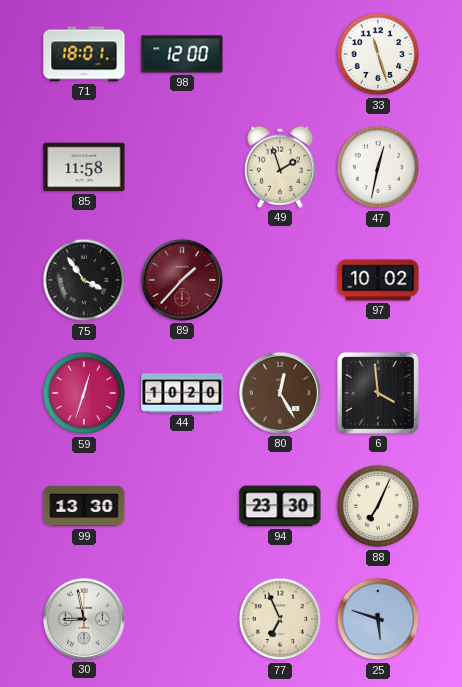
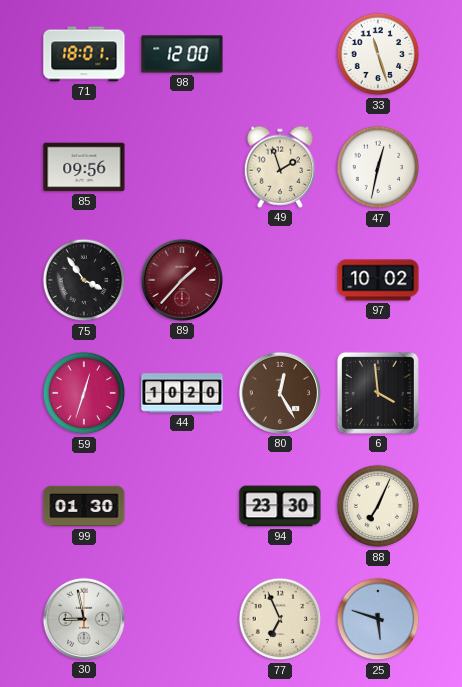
85: 11:58 -> 09:56 (84, 167)
99: 13:30 -> 01:30 (84, 506)
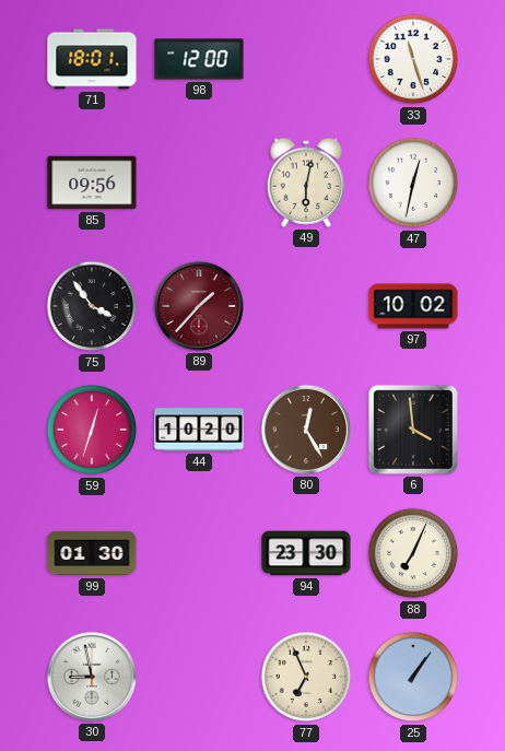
49: 1:57 -> 6:02 (306, 183)
25: 5:48 -> 1:06 (413, 677)
